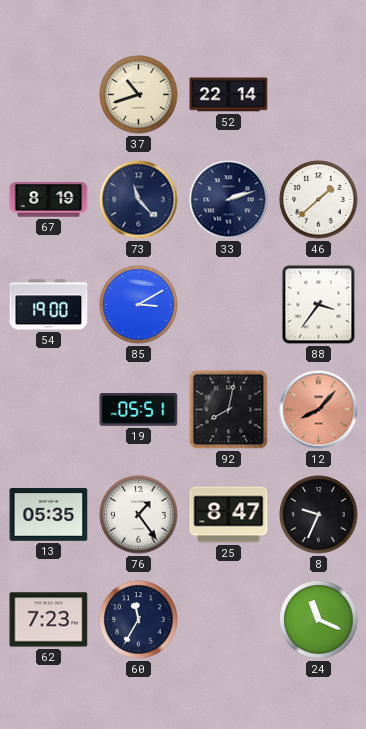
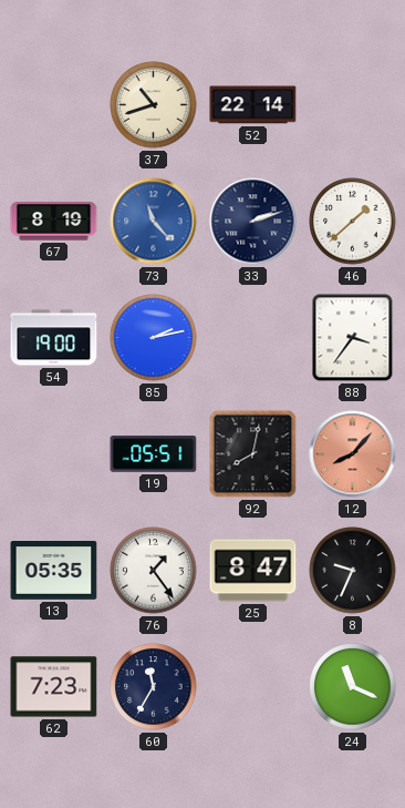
73 dial: navy -> blue (154, 222)
85: 3:10 -> 2:13 (154, 338)
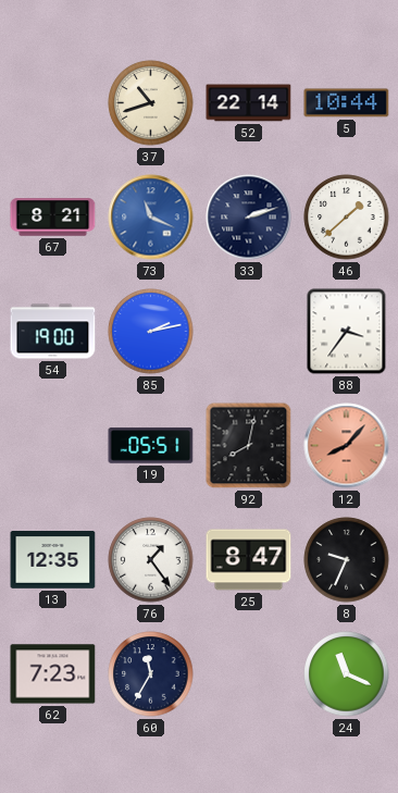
5: none -> 10:44 (347, 103)
67: 8:19 -> 8:21 (53, 218)
73: 11:23 -> 11:19 (151, 218)
13: 05:35 -> 12:35 (53, 560)
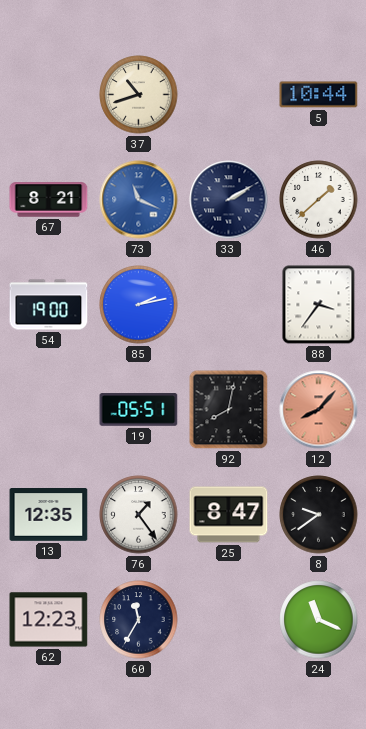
52: 22:14 -> none (249, 103)
33: 2:12 -> 2:10 (229, 200)
8: 9:34 -> 9:39 (319, 515)
62: 7:23 -> 12:23 (49, 620)
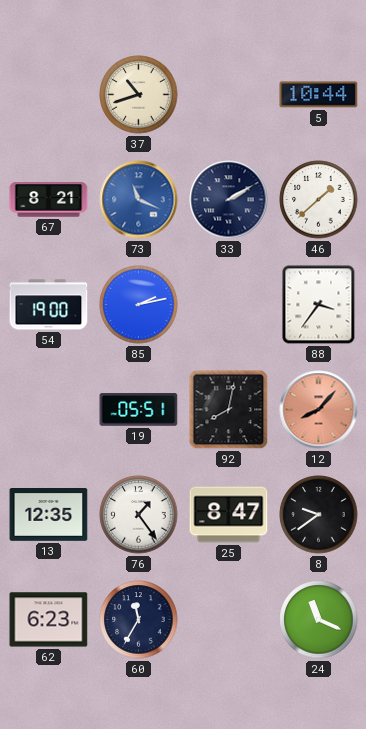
62: 12:23 -> 6:23 (49, 620)
